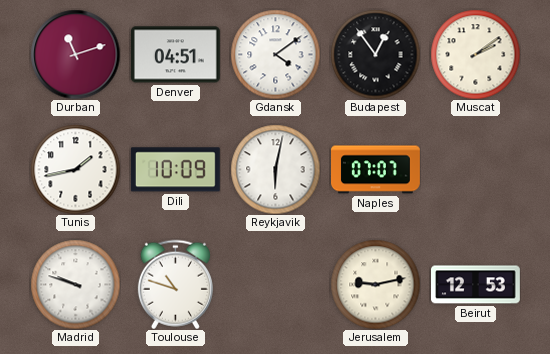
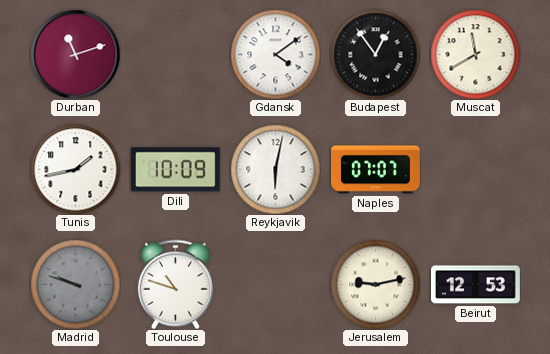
Denver: 04:51 -> none (175, 55)
Muscat: 2:09 -> 11:40 (475, 54)
Madrid dial: white -> grey (75, 284)
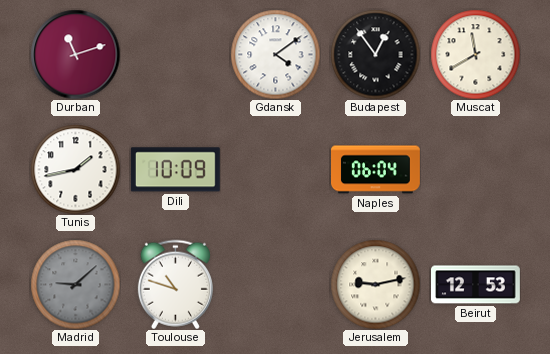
Reykjavik: 6:02 -> none (275, 169)
Naples: 07:07 -> 06:04 (376, 170)
Madrid: 9:48 -> 9:08 (75, 284)
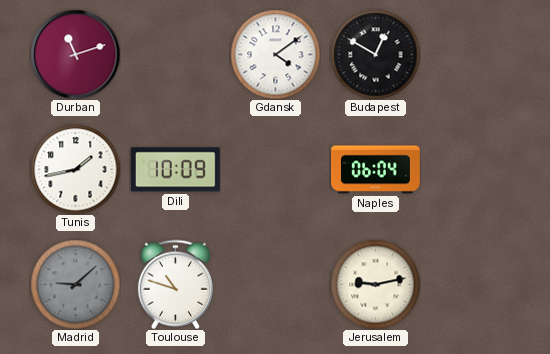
Budapest: 12:54 -> 12:50 (375, 54)
Muscat: 11:40 -> none (475, 54)
Beirut: 12:53 -> none (476, 285)
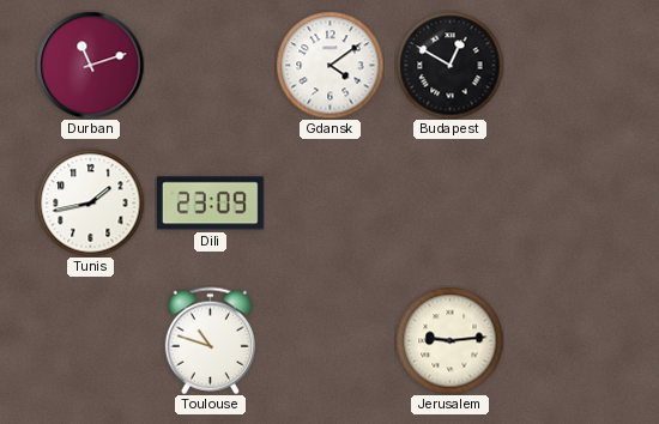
Dili: 10:09 -> 23:09 (210, 204)
Naples: 06:04 -> none (376, 170)
Madrid: 9:08 -> none (75, 284)
Jerusalem: 9:13 -> 9:14 (449, 340)
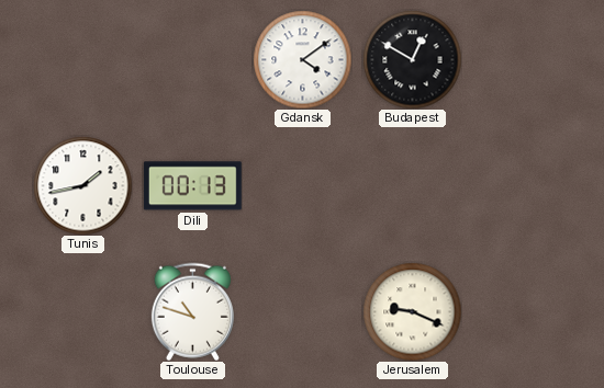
Durban: 11:12 -> none (90, 65)
Dili: 23:09 -> 00:13 (192, 186)
Jerusalem: 9:14 -> 9:19 (412, 311)
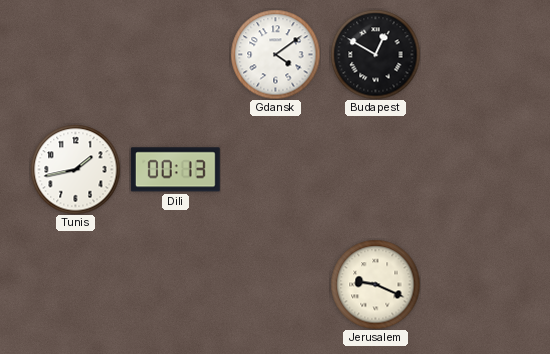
Toulouse: 10:48 -> none (192, 311)
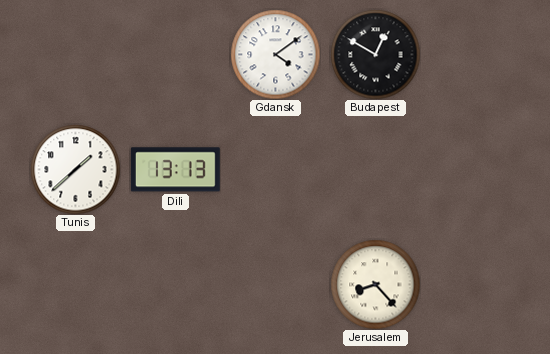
Tunis: 1:43 -> 1:38 (75, 169)
Dili: 00:13 -> 13:13 (175, 170)
Jerusalem: 9:19 -> 8:23 (375, 284)
